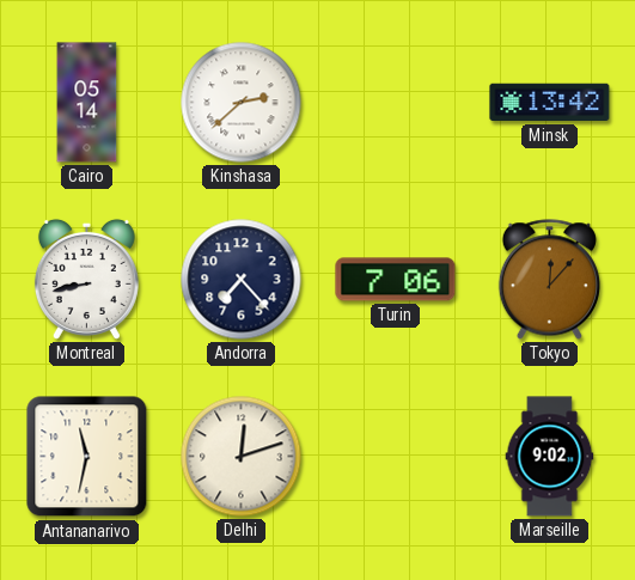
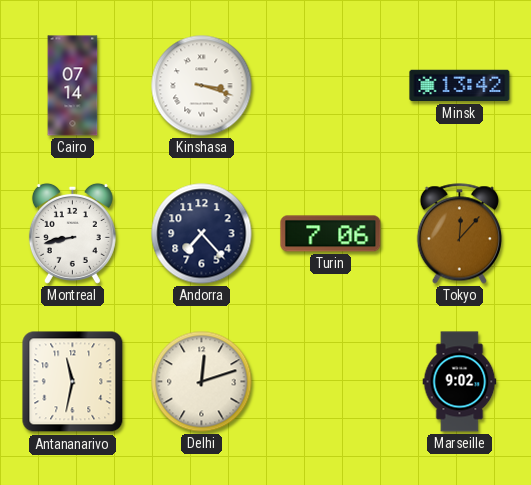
Cairo: 05:14 -> 07:14 (73, 86)
Kinshasa: 2:38 -> 3:18 (202, 86)
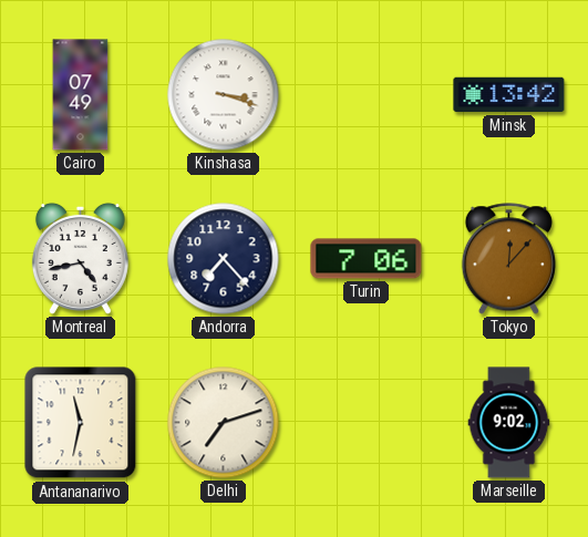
Cairo: 07:14 -> 07:49 (81, 95)
Montreal: 8:43 -> 4:43 (80, 258)
Delhi: 12:12 -> 7:12 (224, 423)
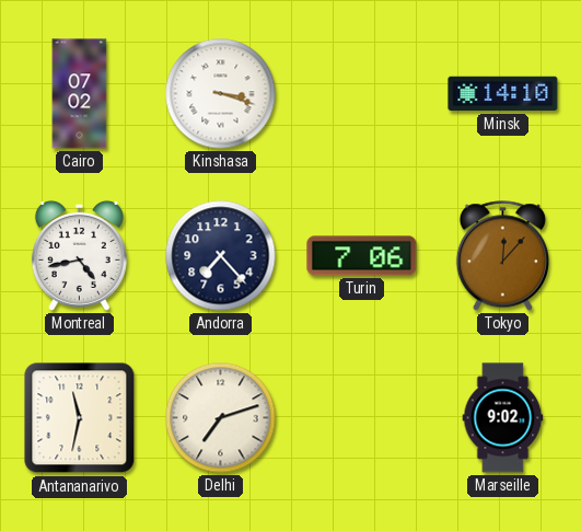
Cairo: 07:49 -> 07:02 (80, 94)
Minsk: 13:42 -> 14:10 (503, 94)
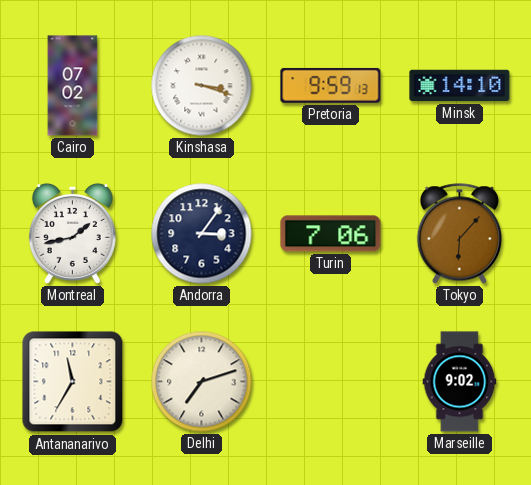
Pretoria: none -> 9:59 (331, 85)
Montreal: 4:43 -> 1:43 (72, 233)
Andorra: 7:23 -> 3:06 (202, 234)
Tokyo: 12:07 -> 6:07 (459, 234)
Antananarivo: 11:32 -> 11:35 (73, 382)
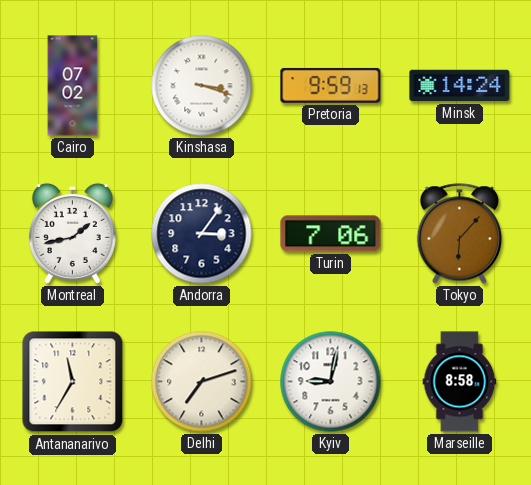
Minsk: 14:10 -> 14:24 (460, 86)
Kyiv: none -> 9:02 (331, 382)
Marseille: 9:02 -> 8:58 (460, 382)
